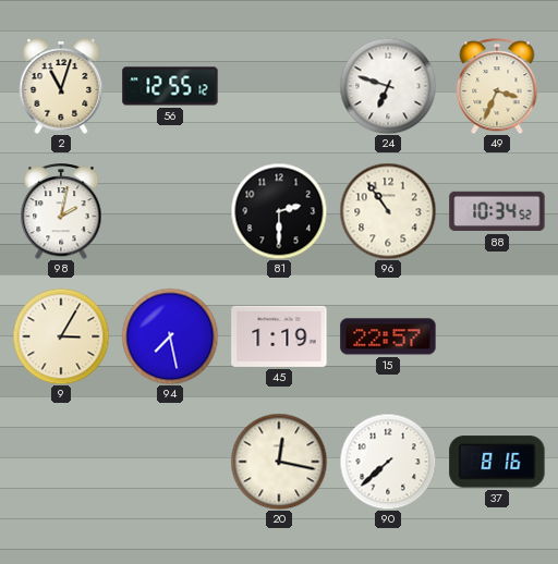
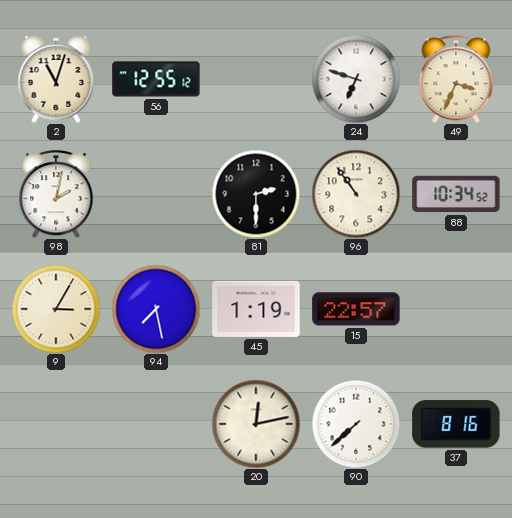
20: 12:17 -> 12:13 (256, 424)
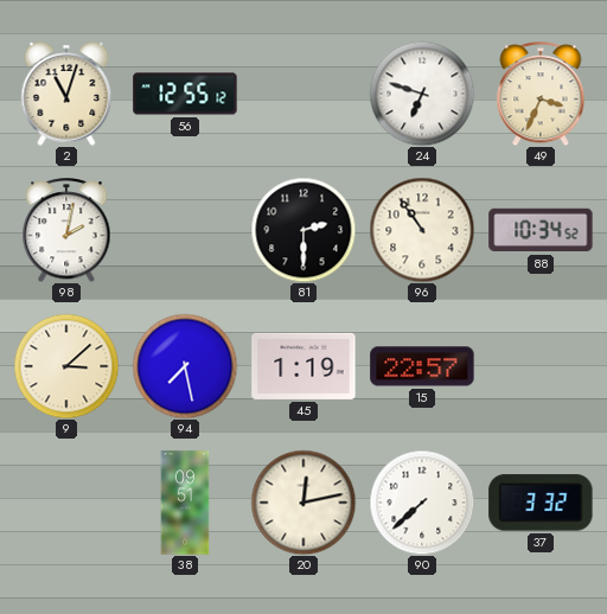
9: 3:05 -> 3:08 (66, 366)
38: none -> 09:51 (185, 503)
37: 8:16 -> 3:32 (541, 503)
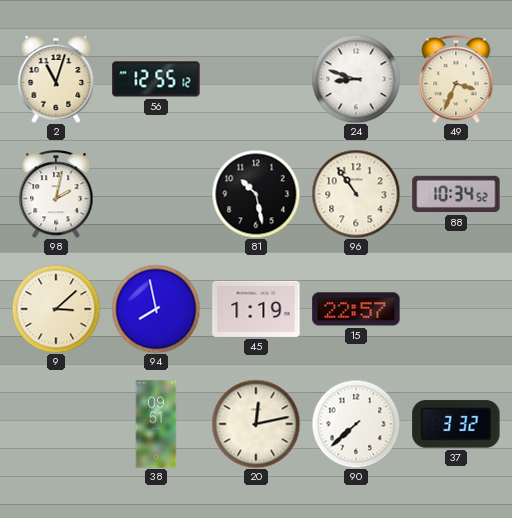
24: 6:48 -> 8:48 (356, 79)
81: 2:30 -> 10:28 (256, 194)
94: 7:28 -> 7:58 (156, 309)
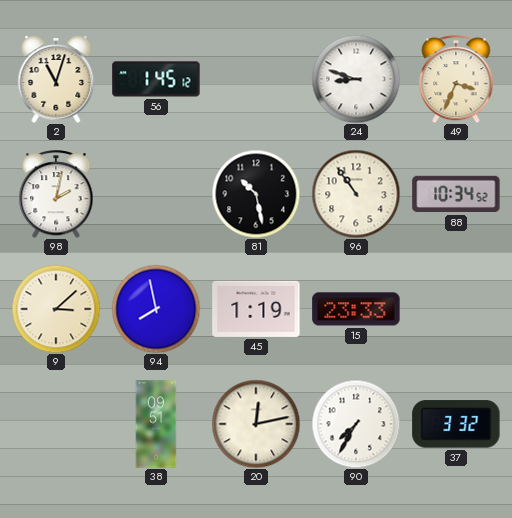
56: 12:55 -> 1:45 (156, 79)
15: 22:57 -> 23:33 (356, 309)
90: 7:38 -> 7:35 (356, 424)
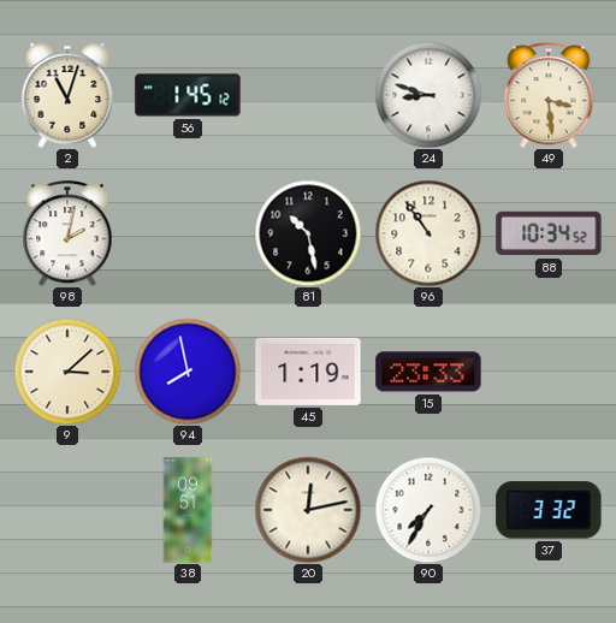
49: 3:34 -> 3:29 (549, 95)
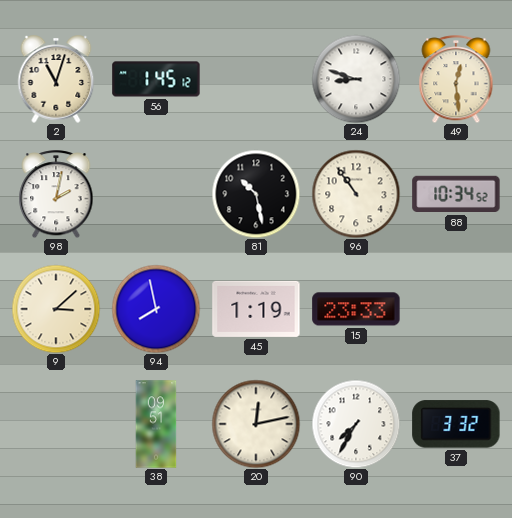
49: 3:29 -> 12:29 (456, 79)
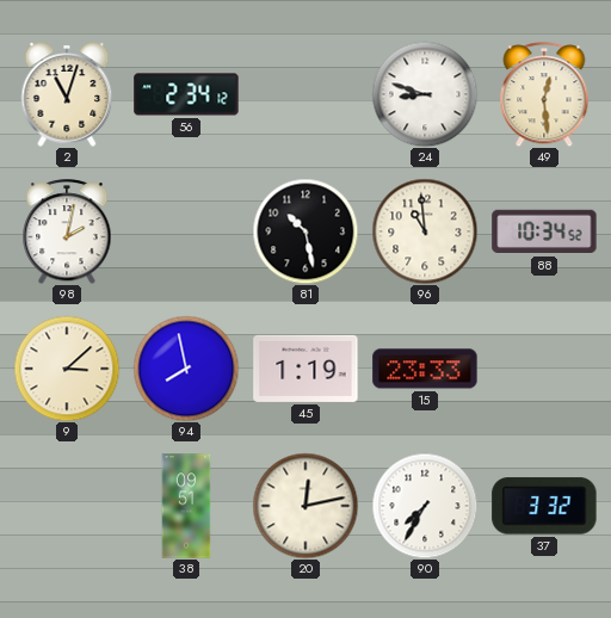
56: 1:45 -> 2:34 (186, 94)
96: 10:54 -> 10:59 (425, 231)
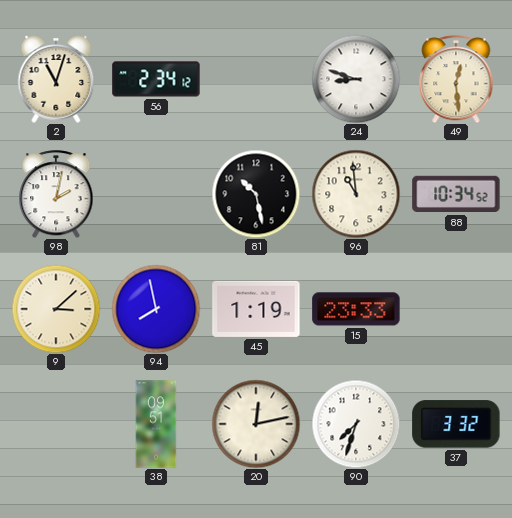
90: 7:35 -> 7:33 (356, 424)
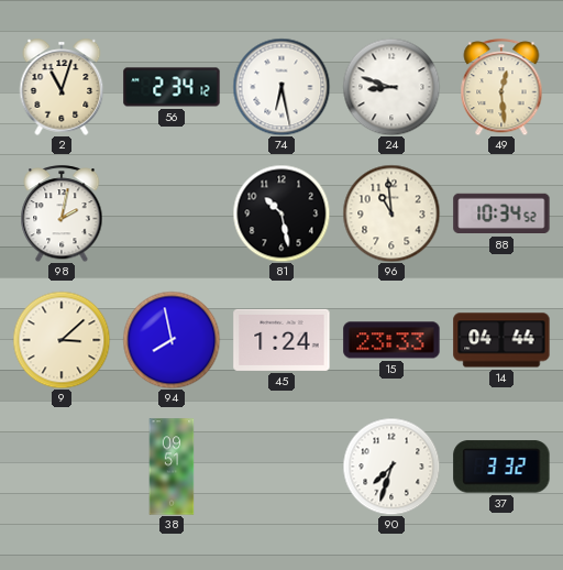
74: none -> 6:28 (281, 87)
45: 1:19 -> 1:24 (281, 340)
14: none -> 04:44 (501, 340)
20: 12:13 -> none (256, 424)
